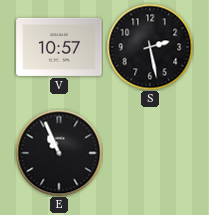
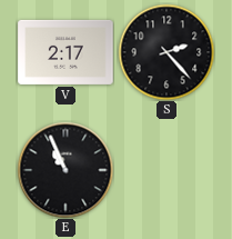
V: 10:57 -> 2:17 (65, 52)
S: 2:28 -> 2:23 (167, 52)
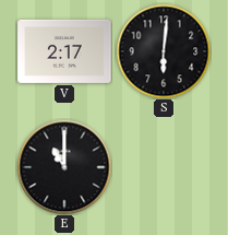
S: 2:23 -> 6:01 (164, 51)
E: 10:56 -> 11:00 (64, 167)
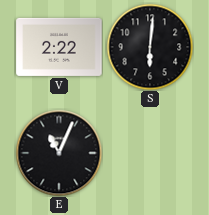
V: 2:17 -> 2:22 (59, 47)
E: 11:00 -> 11:04 (59, 153)
